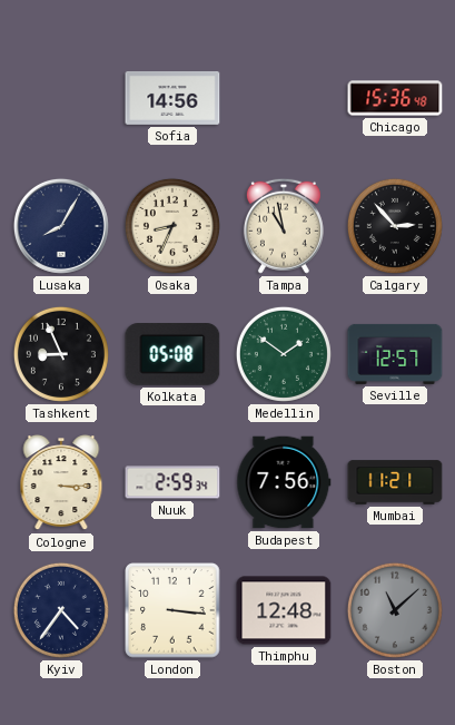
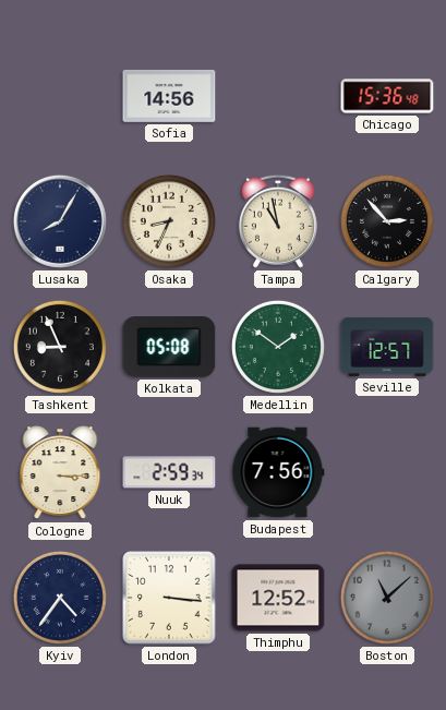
Mumbai: 11:21 -> none (395, 482)
Thimphu: 12:48 -> 12:52 (278, 598)
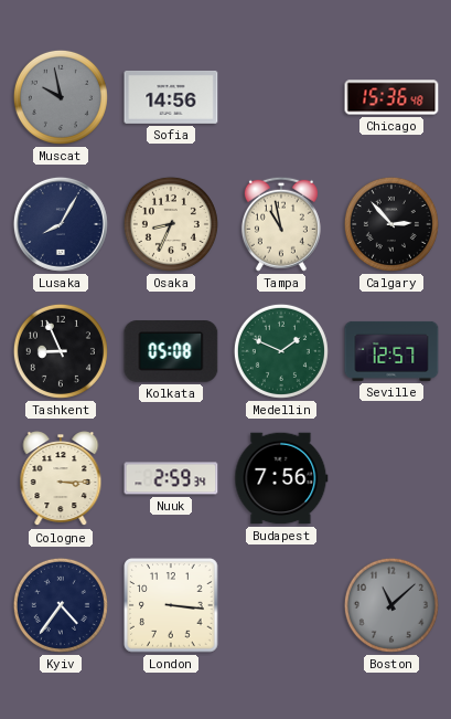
Muscat: none -> 9:58 (61, 97)
Medellin: 1:51 -> 1:49 (281, 351)
Thimphu: 12:52 -> none (278, 598)
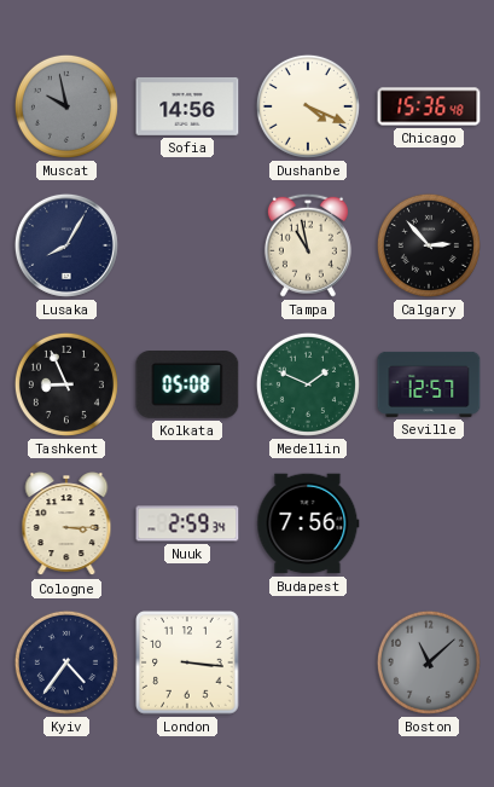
Dushanbe: none -> 4:19 (308, 106)
Osaka: 8:34 -> none (171, 224)
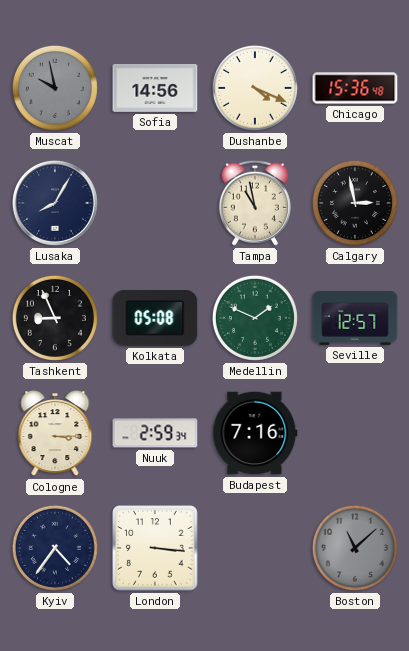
Calgary: 2:53 -> 2:58 (355, 203)
Budapest: 7:56 -> 7:16 (255, 433)
